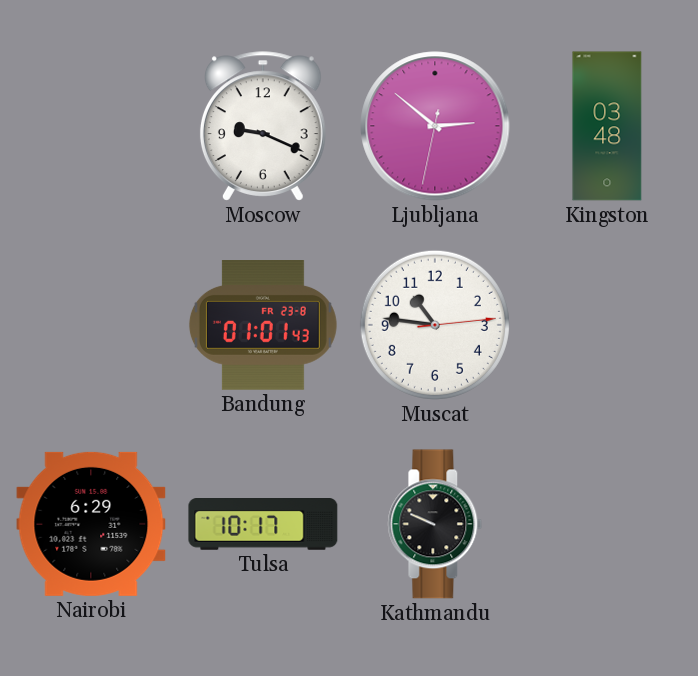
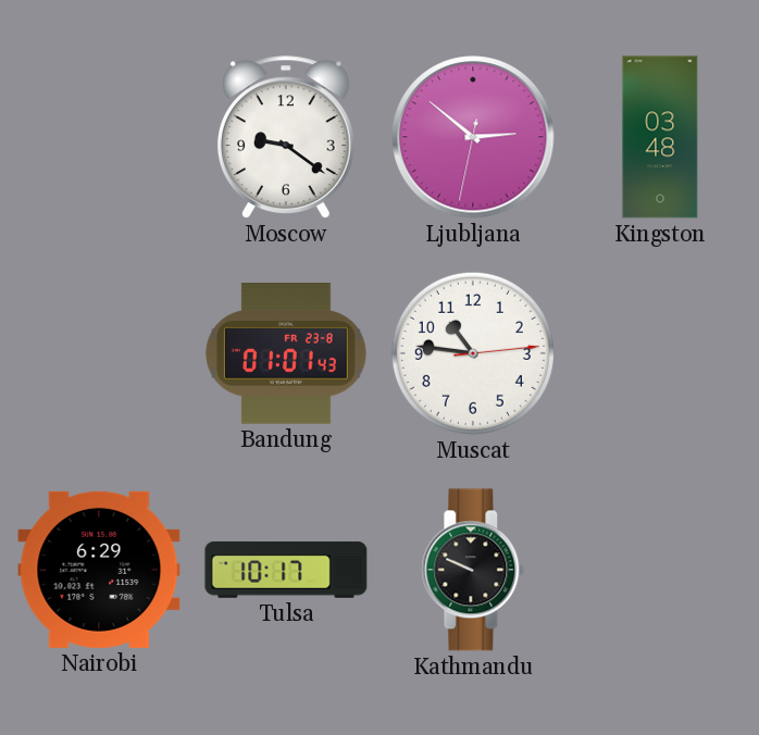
Moscow: 9:19 -> 9:21 (286, 137)
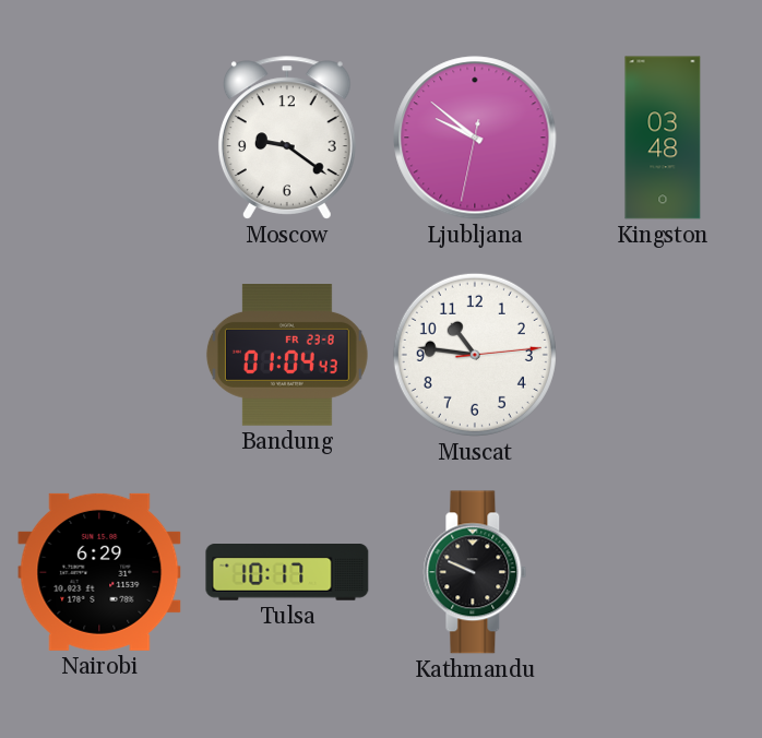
Ljubljana: 2:51 -> 9:51 (475, 138)
Bandung: 01:01 -> 01:04 (287, 356)
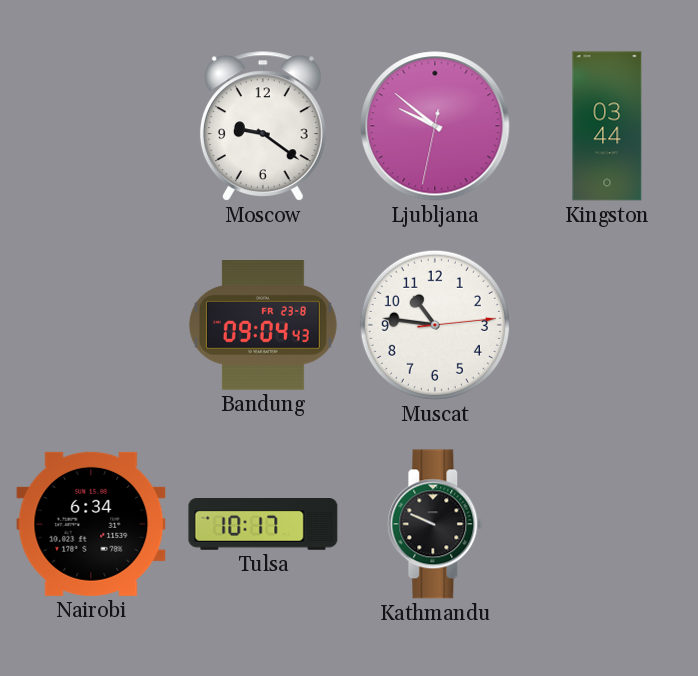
Kingston: 03:48 -> 03:44 (607, 126)
Bandung: 01:04 -> 09:04 (263, 326)
Nairobi: 6:29 -> 6:34 (91, 524)
